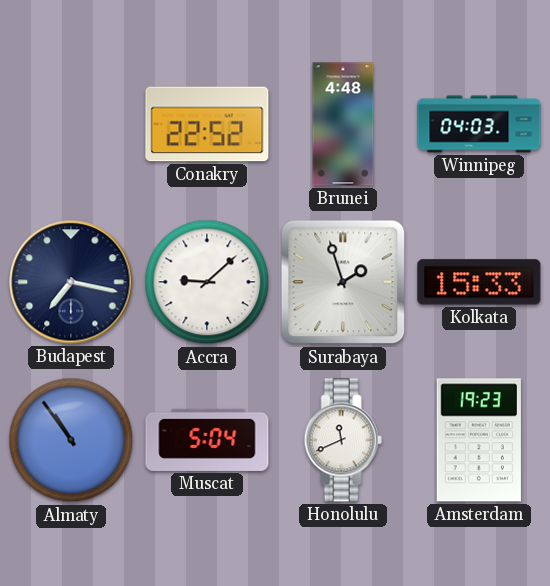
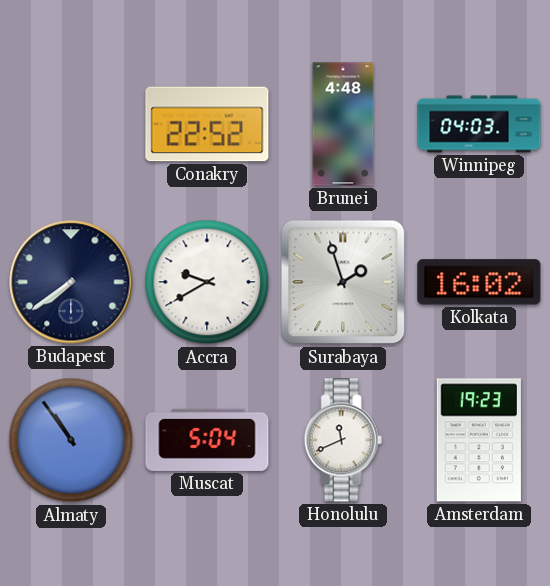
Budapest: 7:17 -> 7:39 (71, 282)
Accra: 9:08 -> 9:40 (207, 282)
Kolkata: 15:33 -> 16:02 (479, 282)
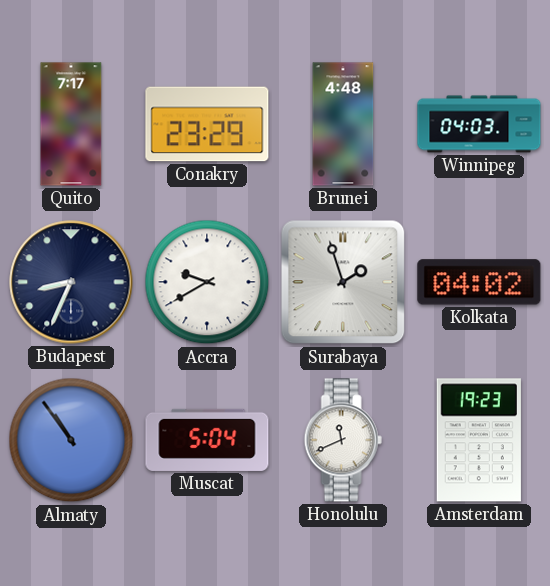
Quito: none -> 7:17 (71, 124)
Conakry: 22:52 -> 23:29 (207, 124)
Budapest: 7:39 -> 8:34 (71, 282)
Kolkata: 16:02 -> 04:02 (479, 282)
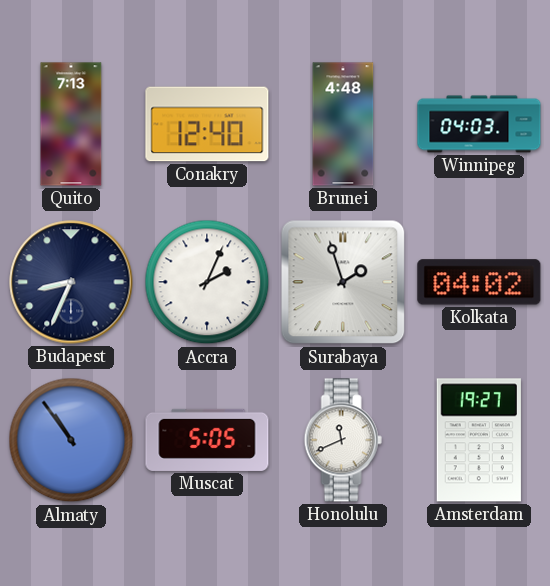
Quito: 7:17 -> 7:13 (71, 124)
Conakry: 23:29 -> 12:40 (207, 124)
Accra: 9:40 -> 2:04 (207, 282)
Muscat: 5:04 -> 5:05 (207, 440)
Amsterdam: 19:23 -> 19:27 (479, 440)
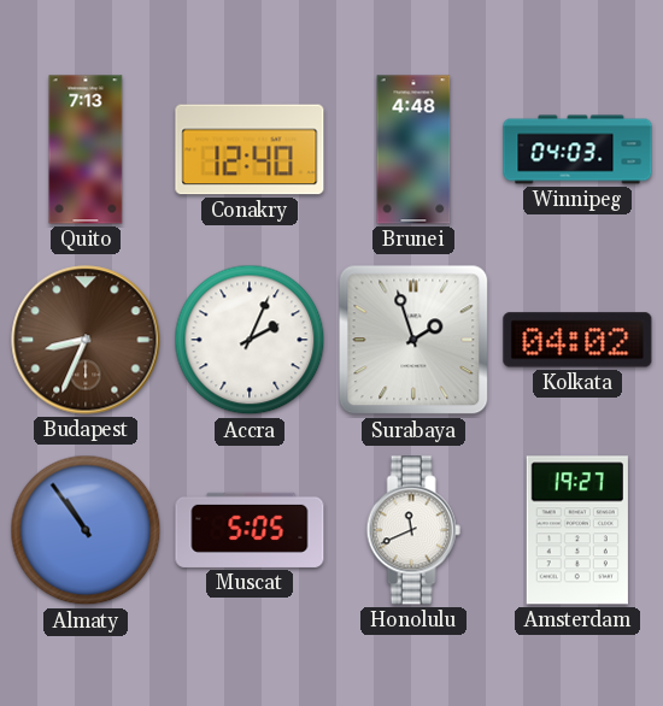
Budapest dial: navy -> brown (86, 340)
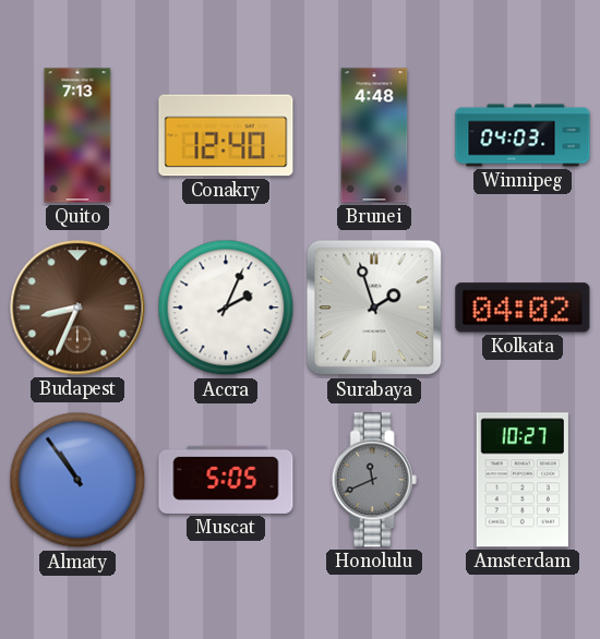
Honolulu dial: white -> grey (374, 480)
Amsterdam: 19:27 -> 10:27 (523, 480)
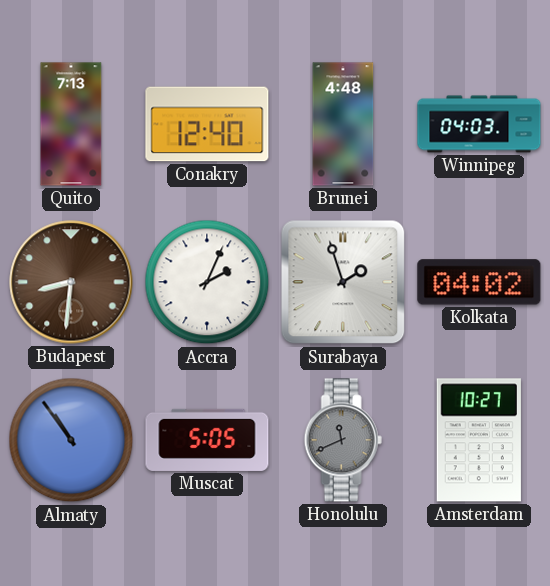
Budapest: 8:34 -> 8:31 (71, 282)
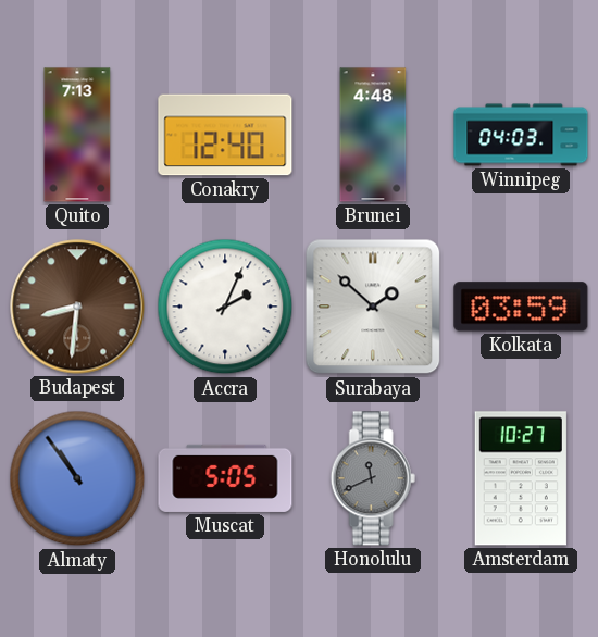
Surabaya: 1:57 -> 1:52 (373, 307)
Kolkata: 04:02 -> 03:59 (521, 307)
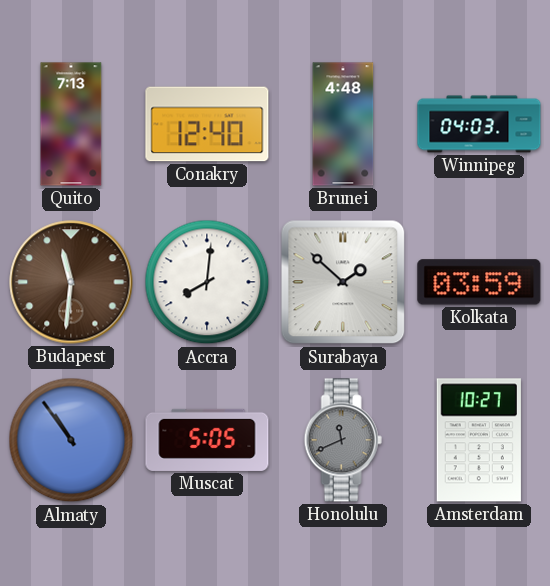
Budapest: 8:31 -> 11:31 (71, 282)
Accra: 2:04 -> 8:01 (207, 282)
